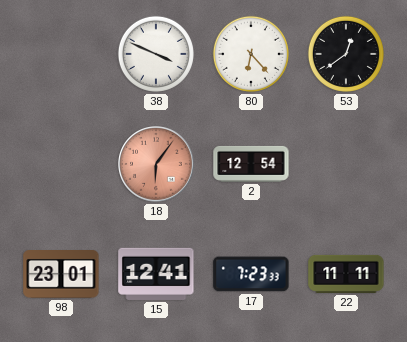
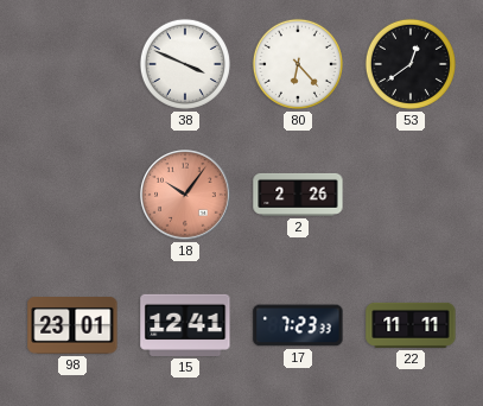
18: 6:06 -> 10:06 (185, 195)
2: 12:54 -> 2:26 (298, 195)
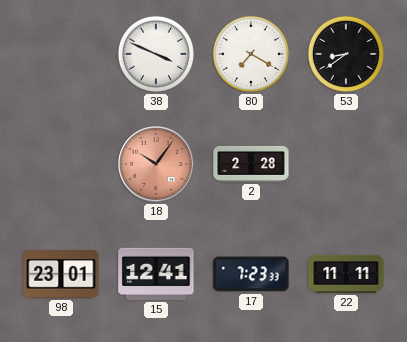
80: 6:23 -> 7:20 (251, 54)
53: 12:39 -> 8:39 (346, 54)
2: 2:26 -> 2:28 (251, 164)
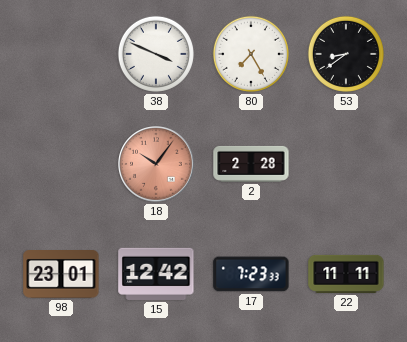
80: 7:20 -> 7:25 (251, 54)
15: 12:41 -> 12:42 (156, 274)
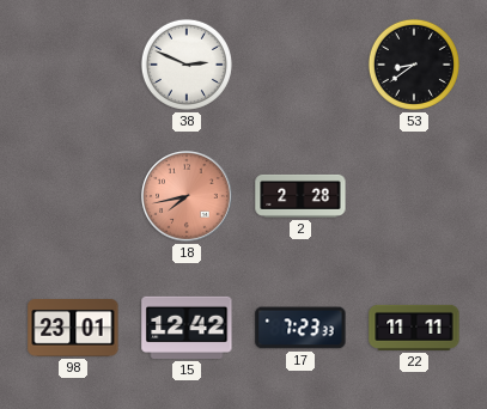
38: 3:49 -> 2:49 (187, 65)
80: 7:25 -> none (251, 54)
18: 10:06 -> 7:43 (187, 196)
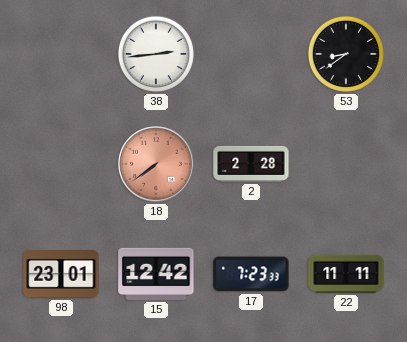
38: 2:49 -> 2:44 (156, 54)
18: 7:43 -> 7:39 (156, 164)
